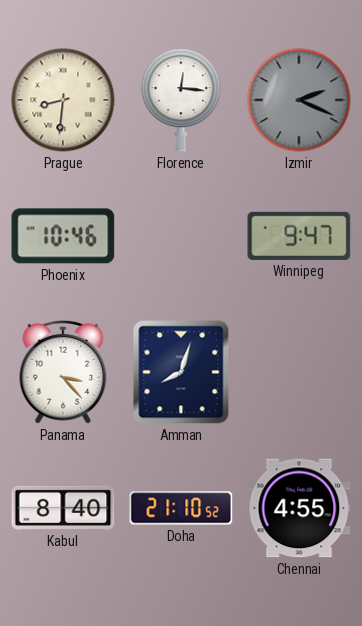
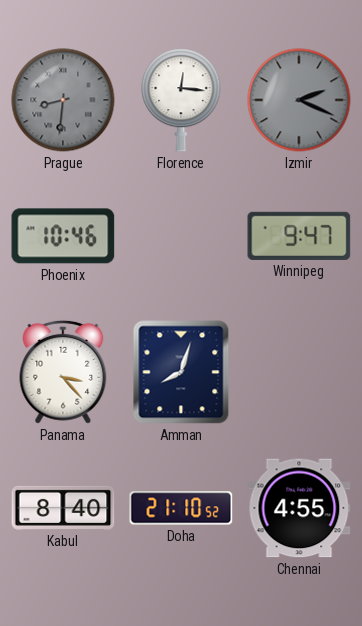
Prague dial: cream -> grey (63, 100)
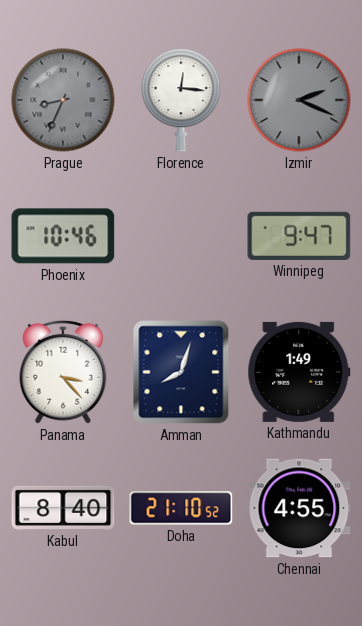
Prague: 8:31 -> 8:34 (63, 100)
Kathmandu: none -> 1:49 (299, 372)
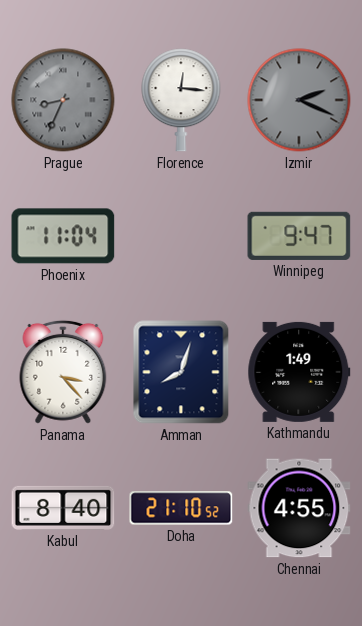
Phoenix: 10:46 -> 11:04 (63, 236)
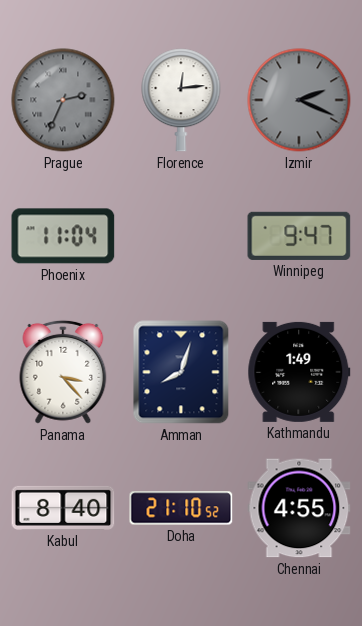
Prague: 8:34 -> 2:34 (63, 100)
Florence: 12:16 -> 12:14 (181, 100)
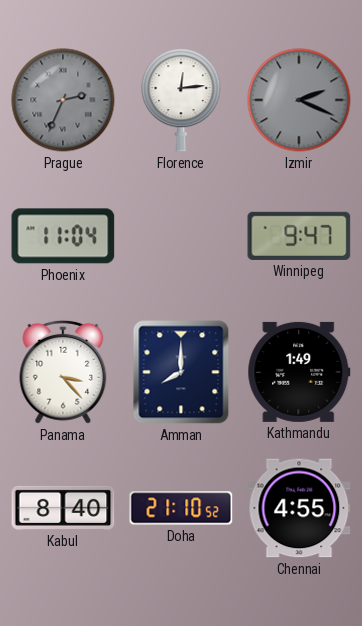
Amman: 8:03 -> 8:00 (181, 372)
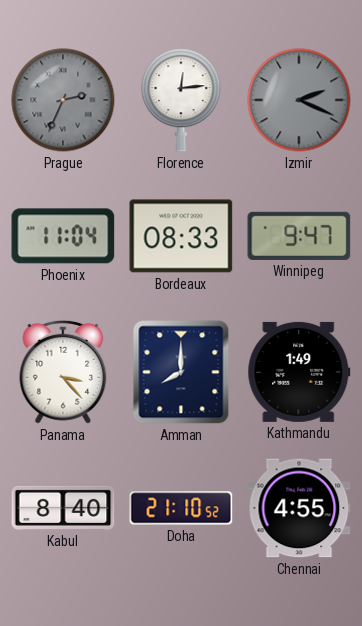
Bordeaux: none -> 08:33 (181, 236)
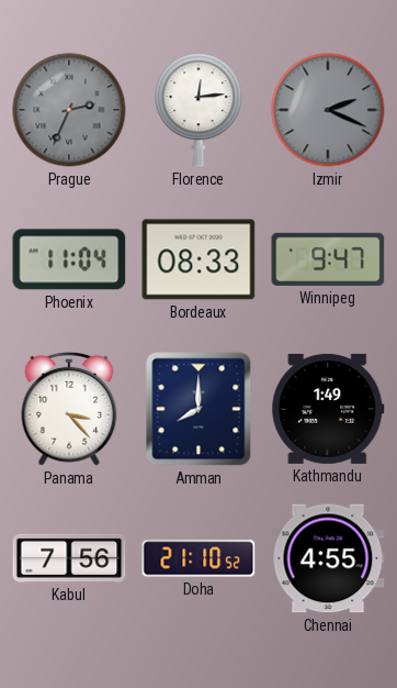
Kabul: 8:40 -> 7:56 (69, 558)
